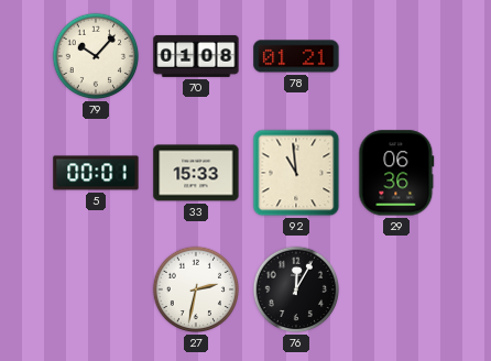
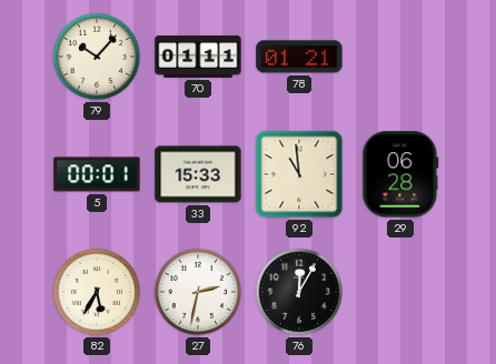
70: 01:08 -> 01:11 (198, 57)
29: 06:36 -> 06:28 (400, 174)
82: none -> 5:35 (97, 292)
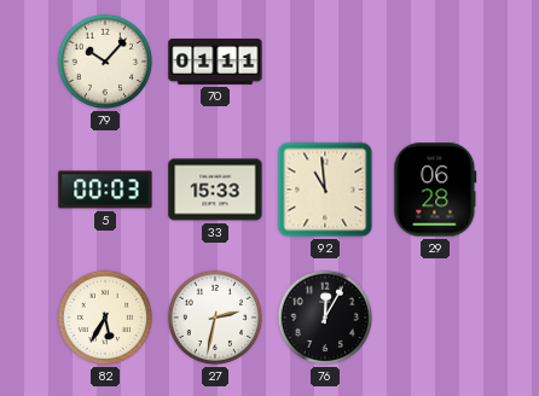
78: 01:21 -> none (299, 57)
5: 00:01 -> 00:03 (105, 190)
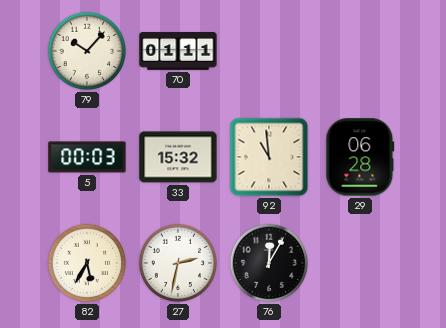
33: 15:33 -> 15:32 (178, 157)
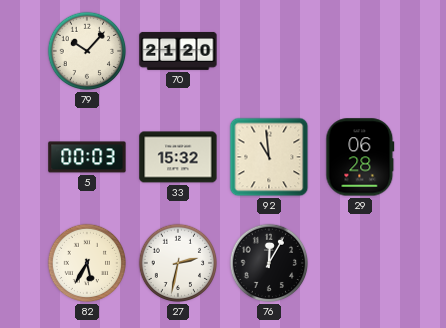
70: 01:11 -> 21:20 (178, 51)
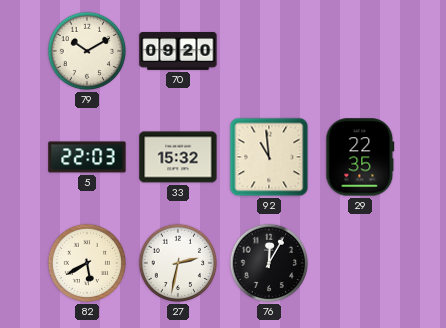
79: 10:07 -> 10:10 (87, 51)
70: 21:20 -> 09:20 (178, 51)
5: 00:03 -> 22:03 (87, 157)
29: 06:28 -> 22:35 (360, 157)
82: 5:35 -> 5:40 (87, 263)
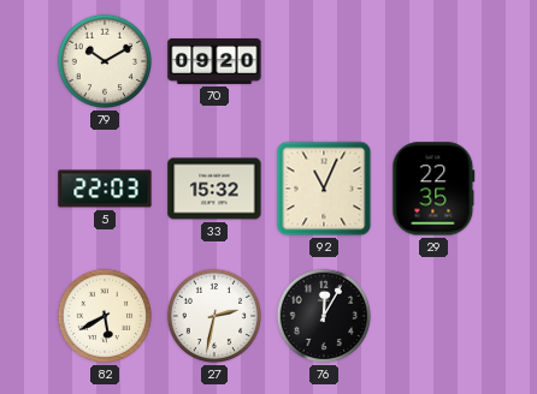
92: 10:59 -> 11:04 (324, 189)
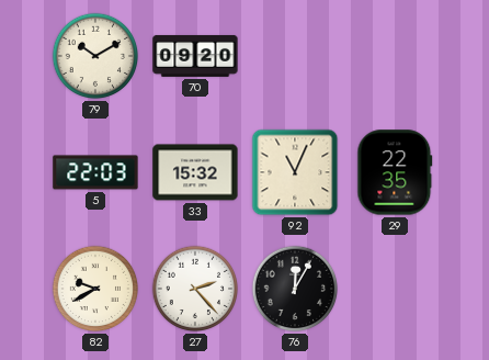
82: 5:40 -> 9:40 (95, 289)
27: 2:32 -> 2:23 (195, 289)
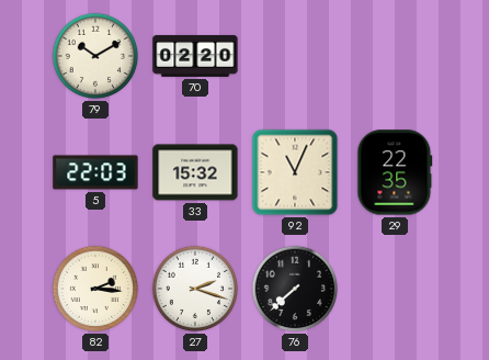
70: 09:20 -> 02:20 (195, 56)
82: 9:40 -> 2:16 (95, 289)
27: 2:23 -> 2:18 (195, 289)
76: 12:05 -> 7:38 (295, 289)
